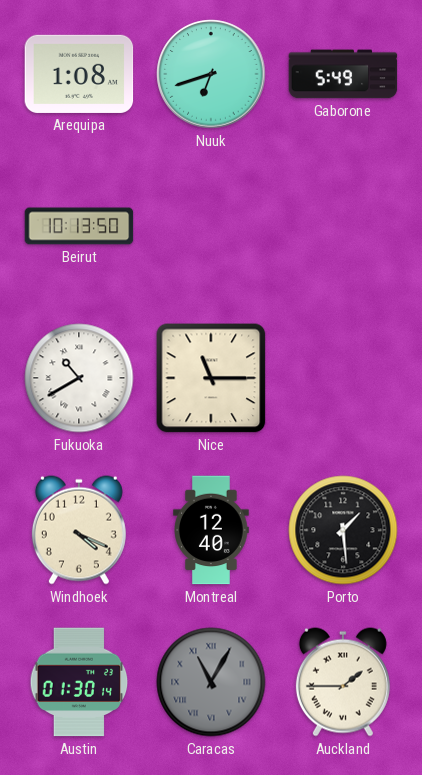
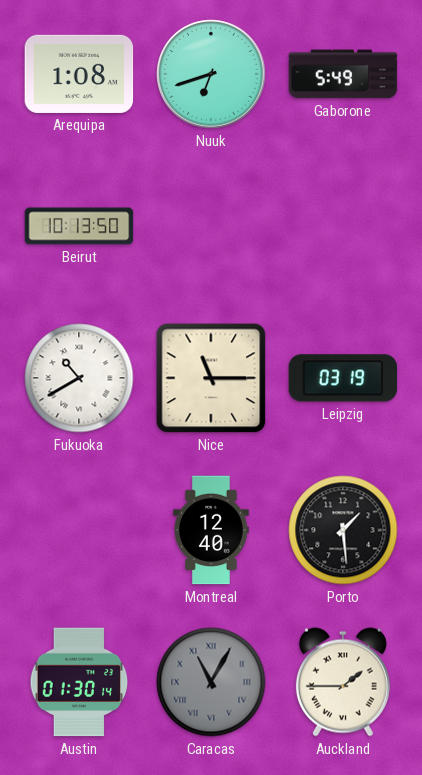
Leipzig: none -> 03:19 (343, 378)
Windhoek: 4:19 -> none (79, 530)
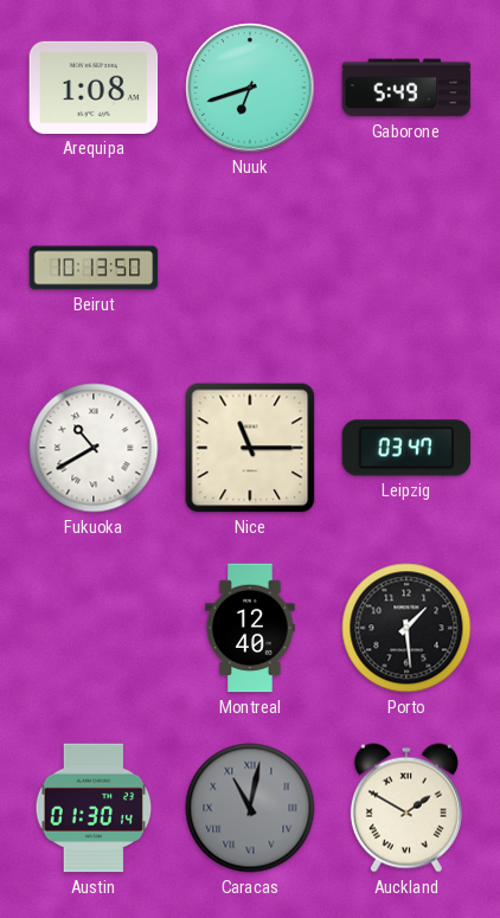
Leipzig: 03:19 -> 03:47 (406, 448)
Caracas: 11:05 -> 11:02 (250, 808)
Auckland: 1:45 -> 1:50 (406, 808)
